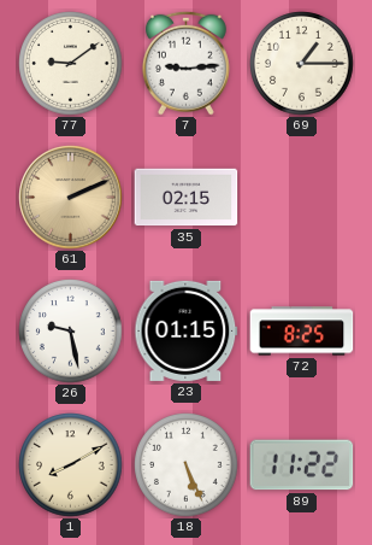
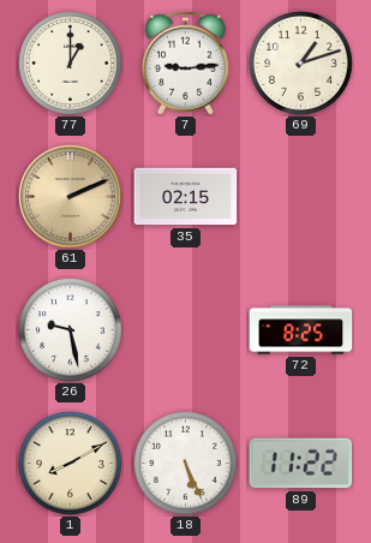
77: 9:09 -> 1:00 (71, 64)
69: 1:15 -> 1:12 (301, 64)
23: 01:15 -> none (187, 330)
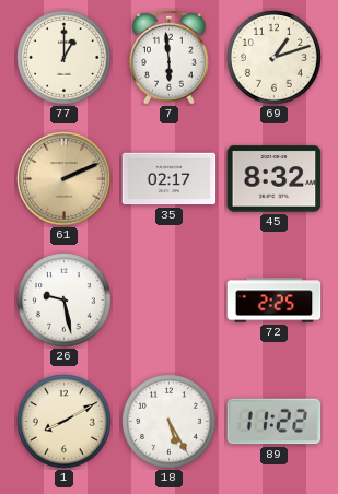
7: 9:14 -> 5:59 (168, 57)
35: 02:15 -> 02:17 (170, 179)
45: none -> 8:32 (275, 179)
72: 8:25 -> 2:25 (275, 301)
18: 5:26 -> 5:25 (170, 422)
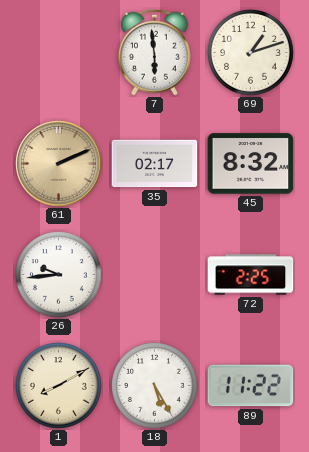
77: 1:00 -> none (65, 58)
26: 9:28 -> 9:44 (59, 275)
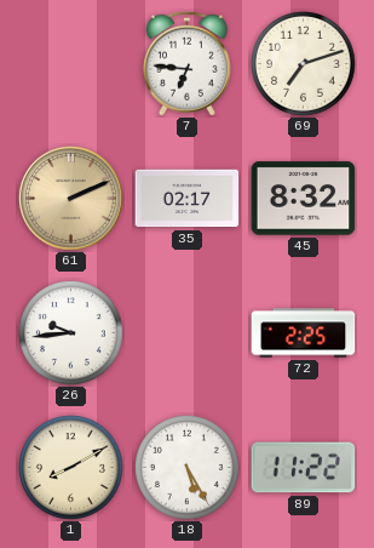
7: 5:59 -> 6:46 (186, 63)
69: 1:12 -> 7:12 (304, 64)
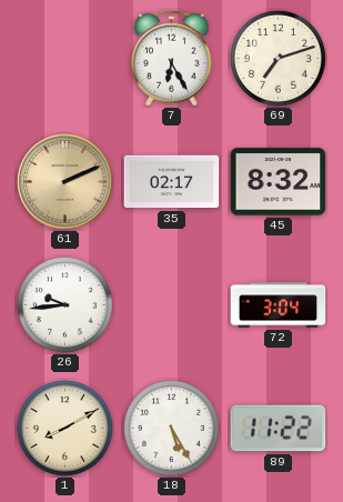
7: 6:46 -> 6:25 (171, 58)
72: 2:25 -> 3:04 (279, 305)
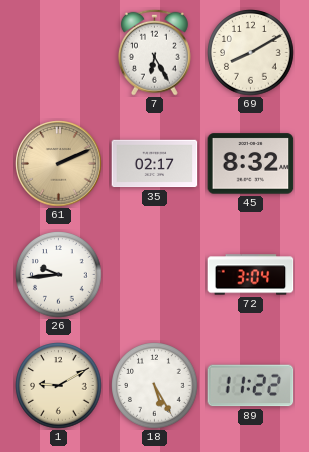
69: 7:12 -> 8:10 (251, 53)
1: 8:10 -> 9:10 (59, 386)
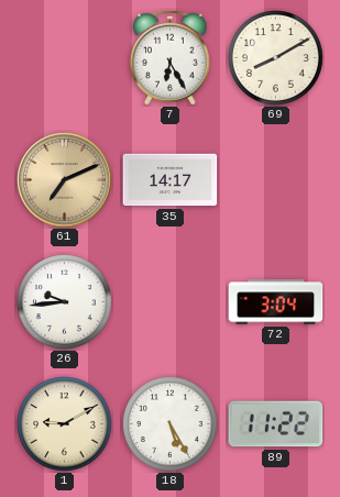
61: 2:11 -> 7:11 (65, 180)
35: 02:17 -> 14:17 (171, 180)
45: 8:32 -> none (251, 164)
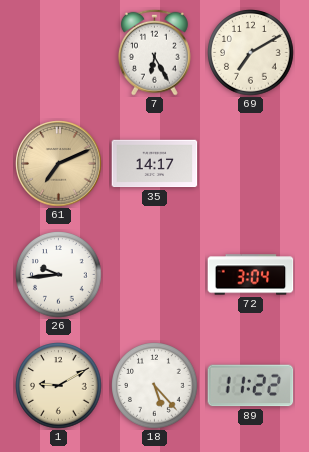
69: 8:10 -> 7:10 (251, 53)
18: 5:25 -> 5:23 (155, 386)
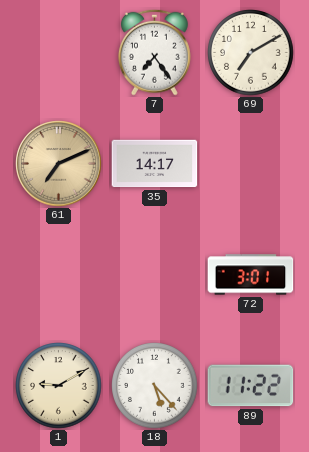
7: 6:25 -> 7:24 (154, 52)
26: 9:44 -> none (59, 275)
72: 3:04 -> 3:01 (251, 275)
